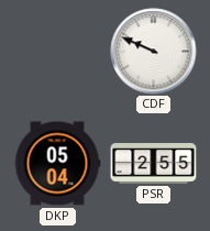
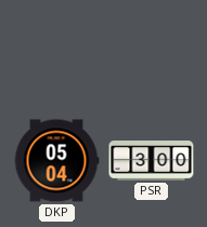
CDF: 9:49 -> none (154, 52)
PSR: 2:55 -> 3:00 (152, 161)
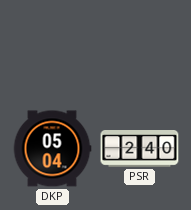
PSR: 3:00 -> 2:40 (140, 149)
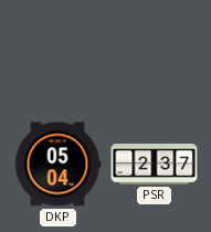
PSR: 2:40 -> 2:37 (155, 165)
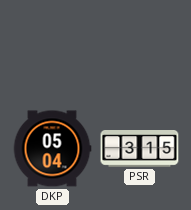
PSR: 2:37 -> 3:15 (140, 149)
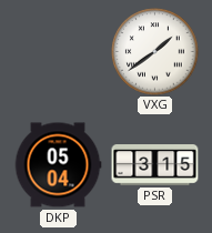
VXG: none -> 1:39 (155, 52)
